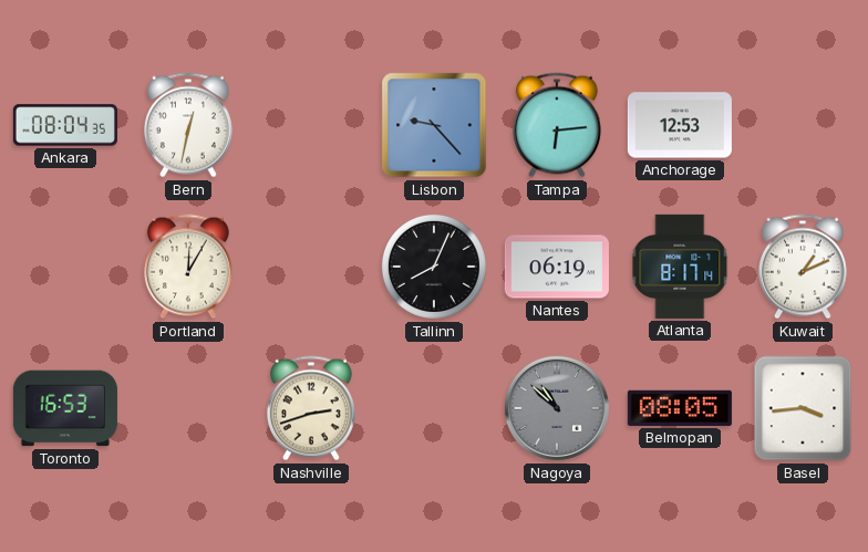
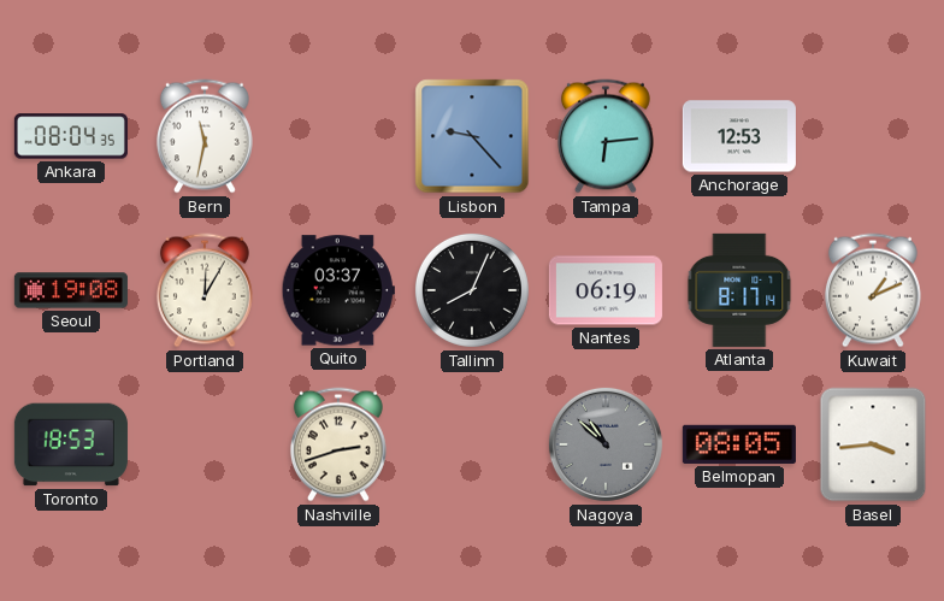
Bern: 12:32 -> 11:32 (205, 136)
Seoul: none -> 19:08 (71, 290)
Quito: none -> 03:37 (338, 290)
Toronto: 16:53 -> 18:53 (71, 444)
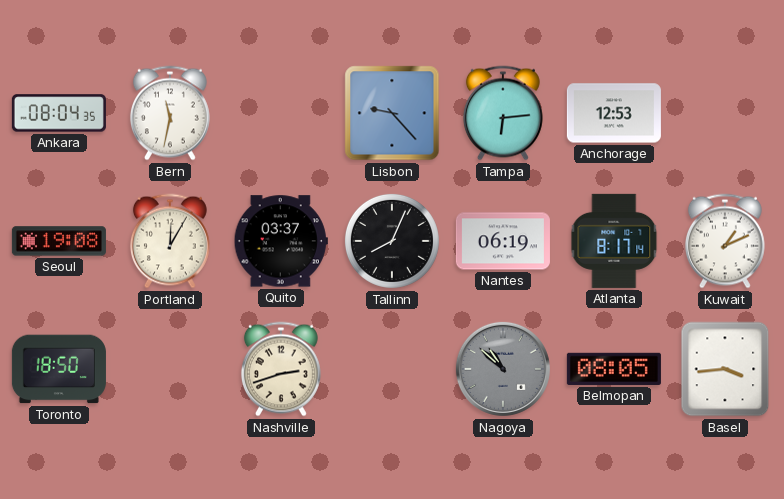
Toronto: 18:53 -> 18:50 (59, 369)
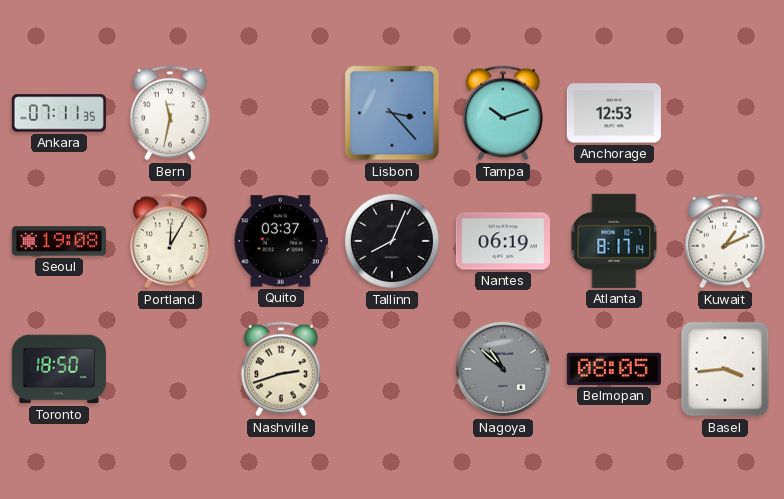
Ankara: 08:04 -> 07:11 (59, 113)
Lisbon: 9:23 -> 3:23 (392, 113)
Tampa: 6:14 -> 10:12 (503, 113)
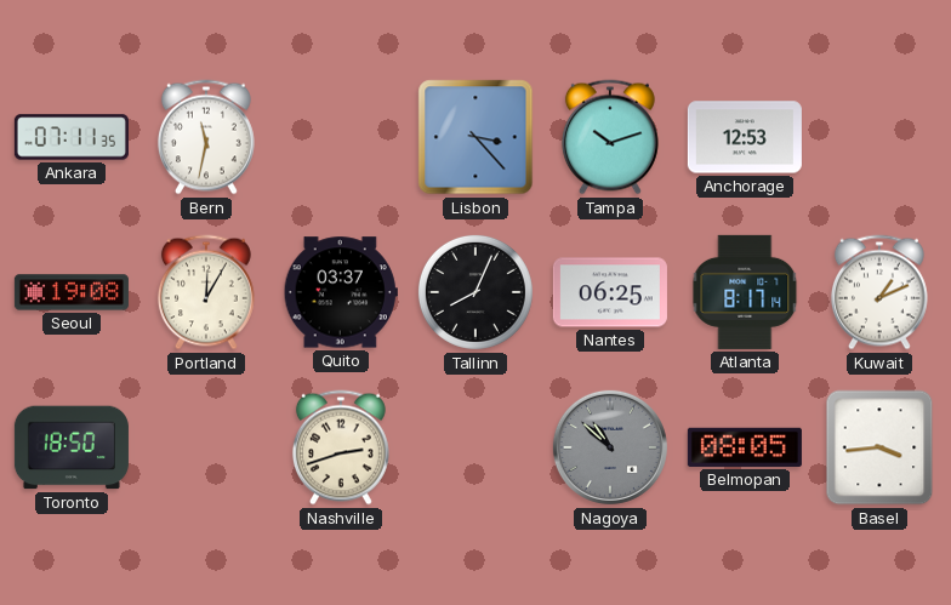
Nantes: 06:19 -> 06:25 (610, 292)
